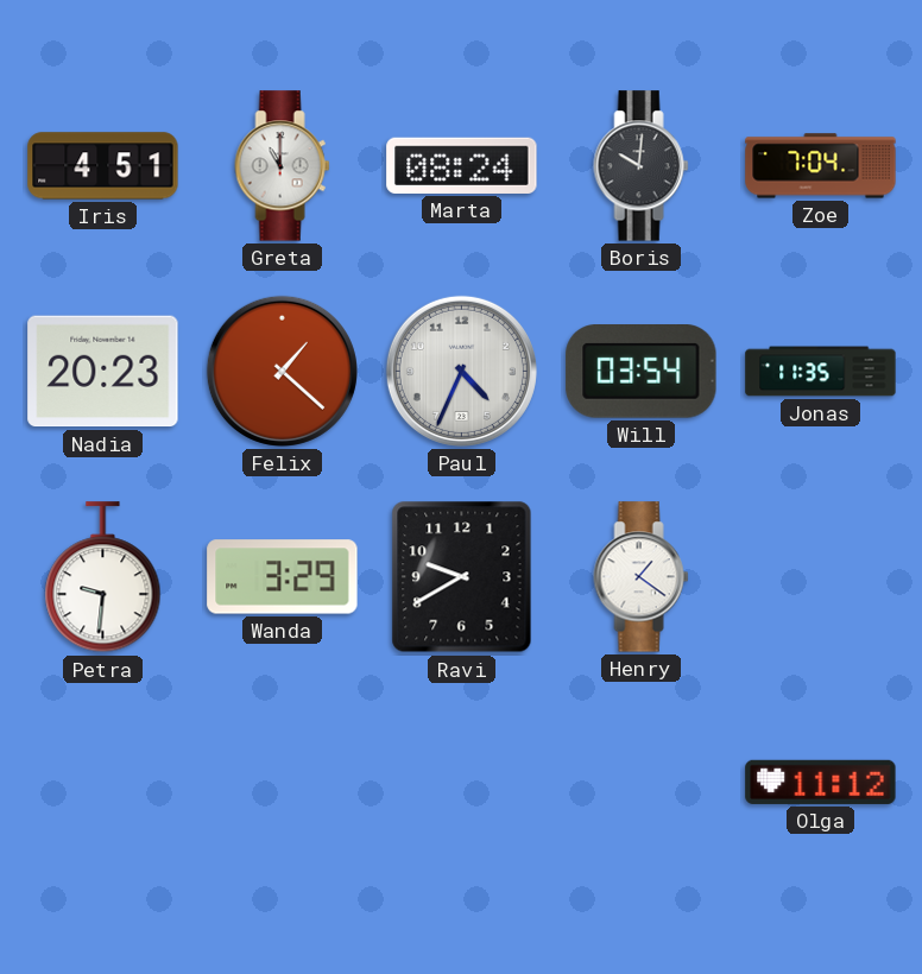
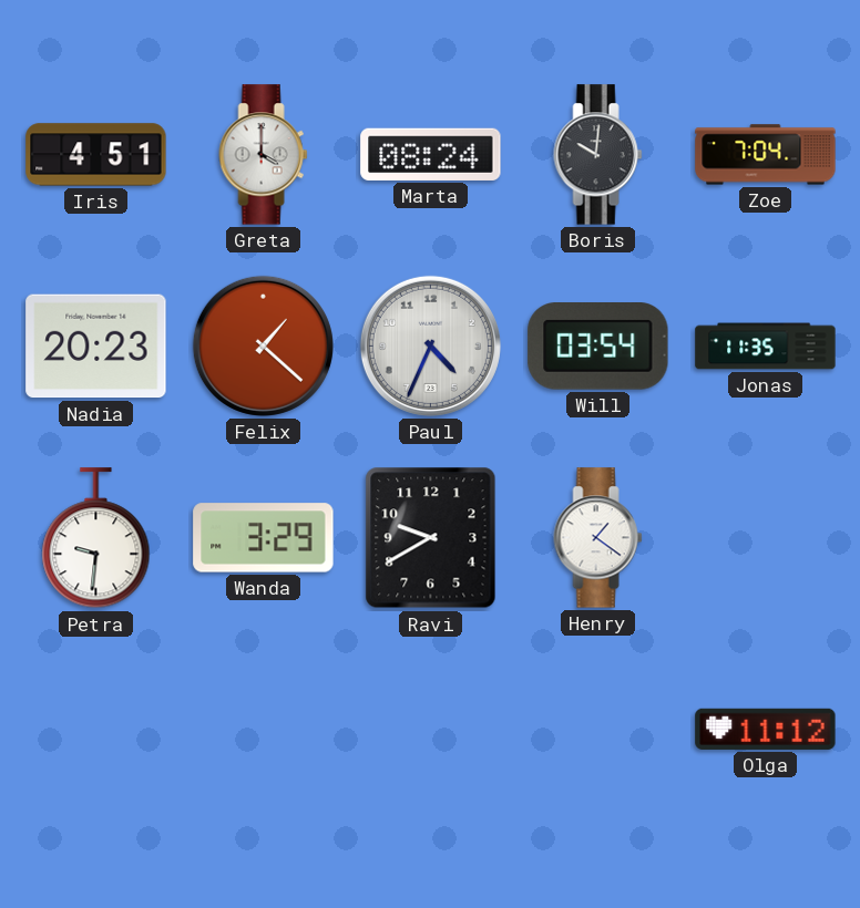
Greta: 11:00 -> 4:00 (264, 155)
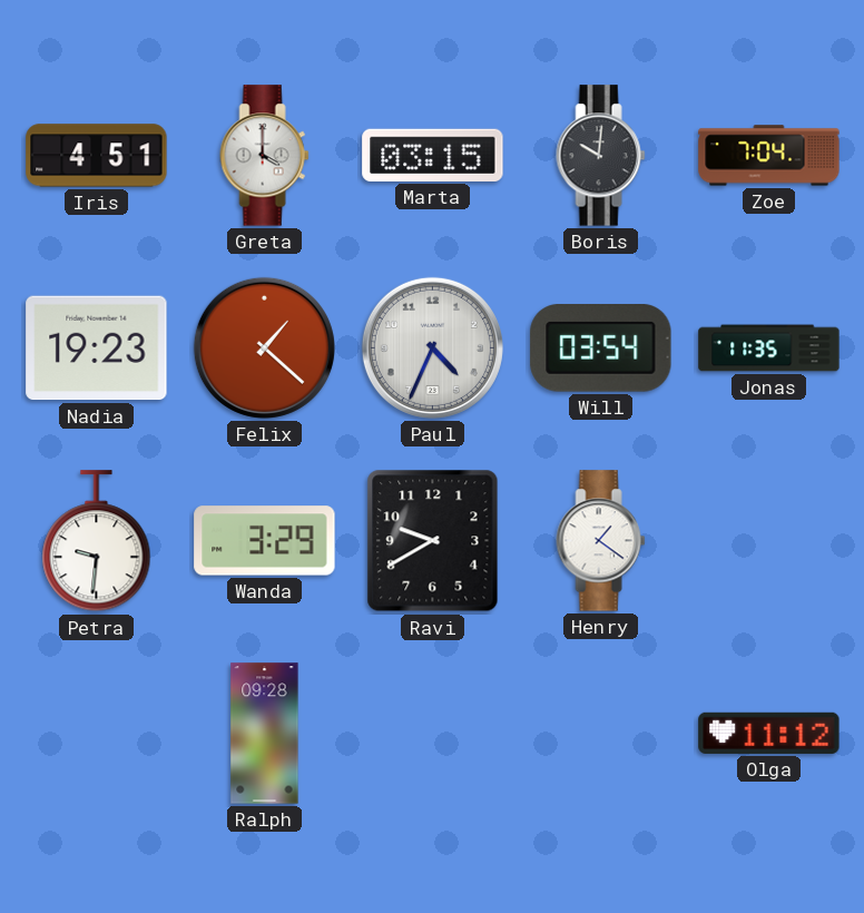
Marta: 08:24 -> 03:15 (433, 155)
Nadia: 20:23 -> 19:23 (97, 348)
Ralph: none -> 09:28 (265, 734)
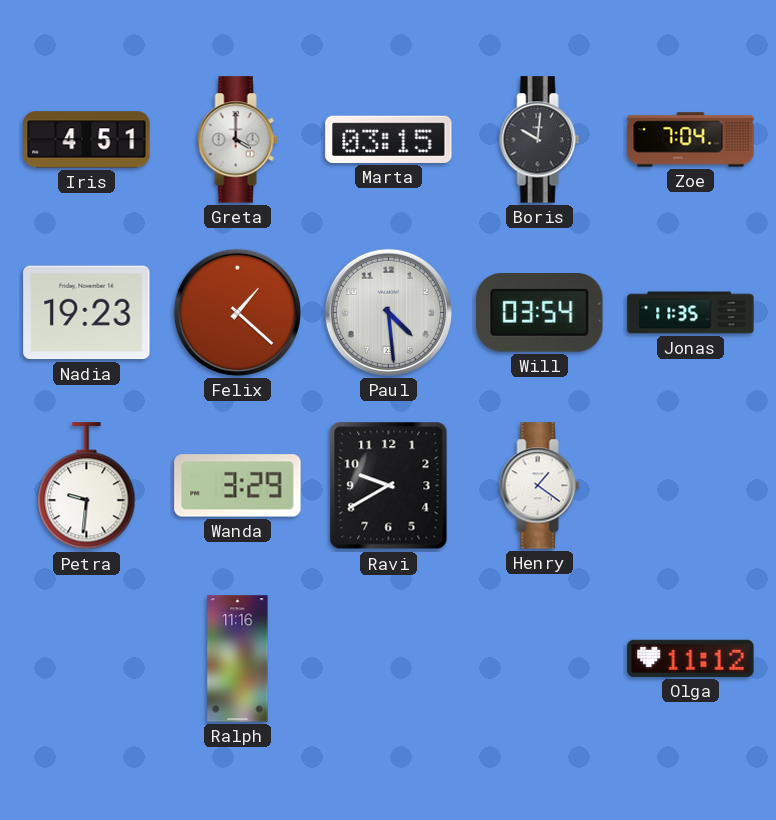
Paul: 4:34 -> 4:29 (388, 312)
Ralph: 09:28 -> 11:16 (238, 659)
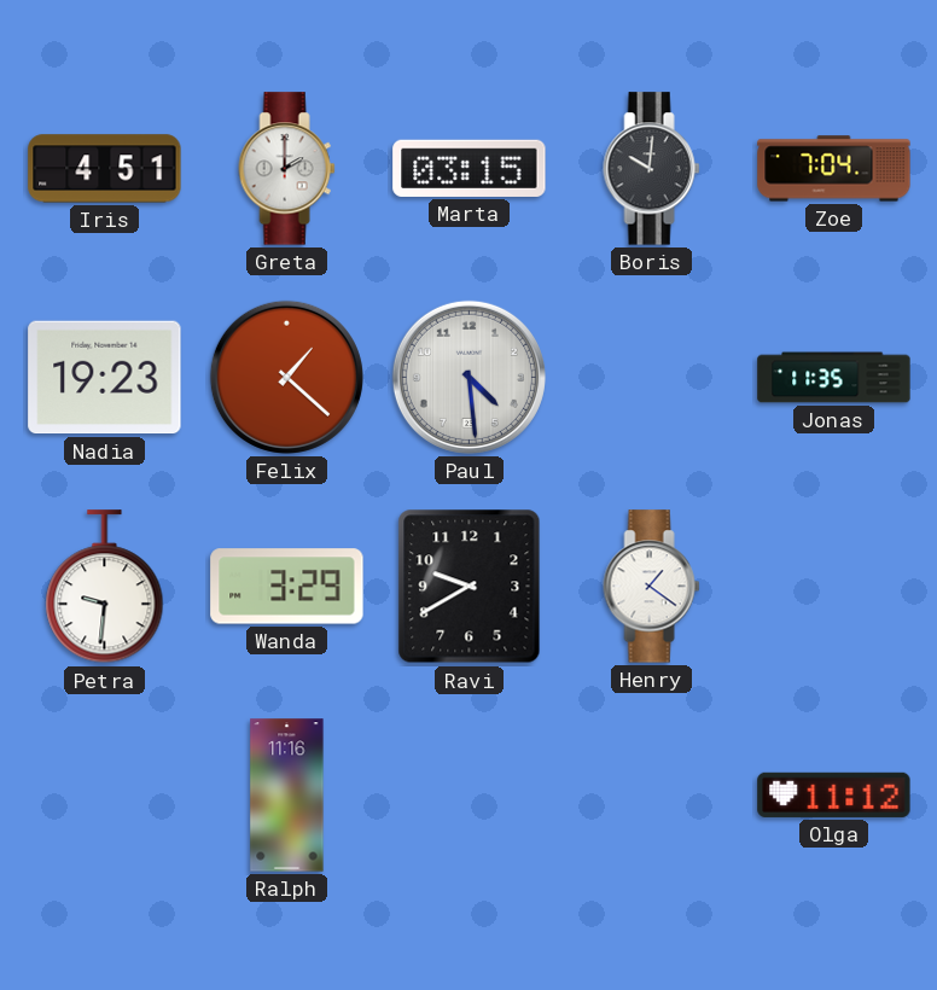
Greta: 4:00 -> 2:00 (287, 169)
Will: 03:54 -> none (540, 313)
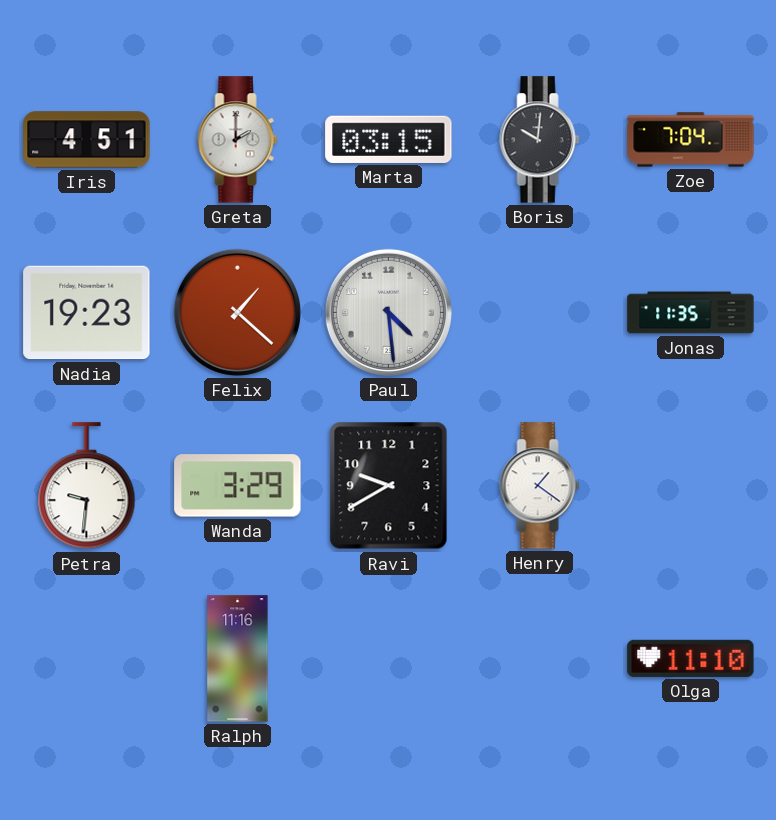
Olga: 11:12 -> 11:10 (691, 658)
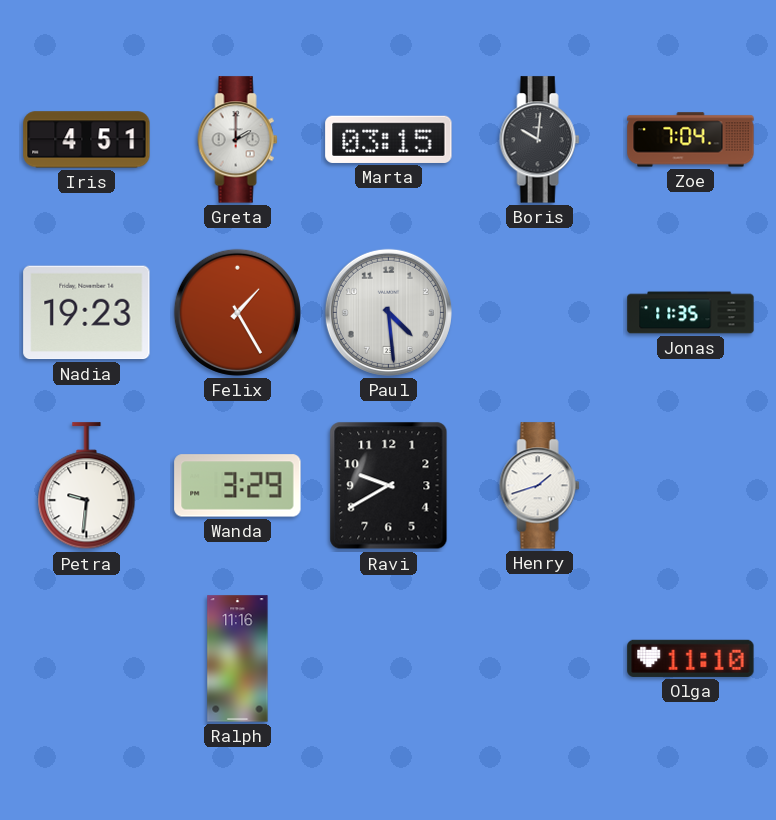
Felix: 1:22 -> 1:25 (237, 312)
Henry: 1:21 -> 1:42 (540, 486)
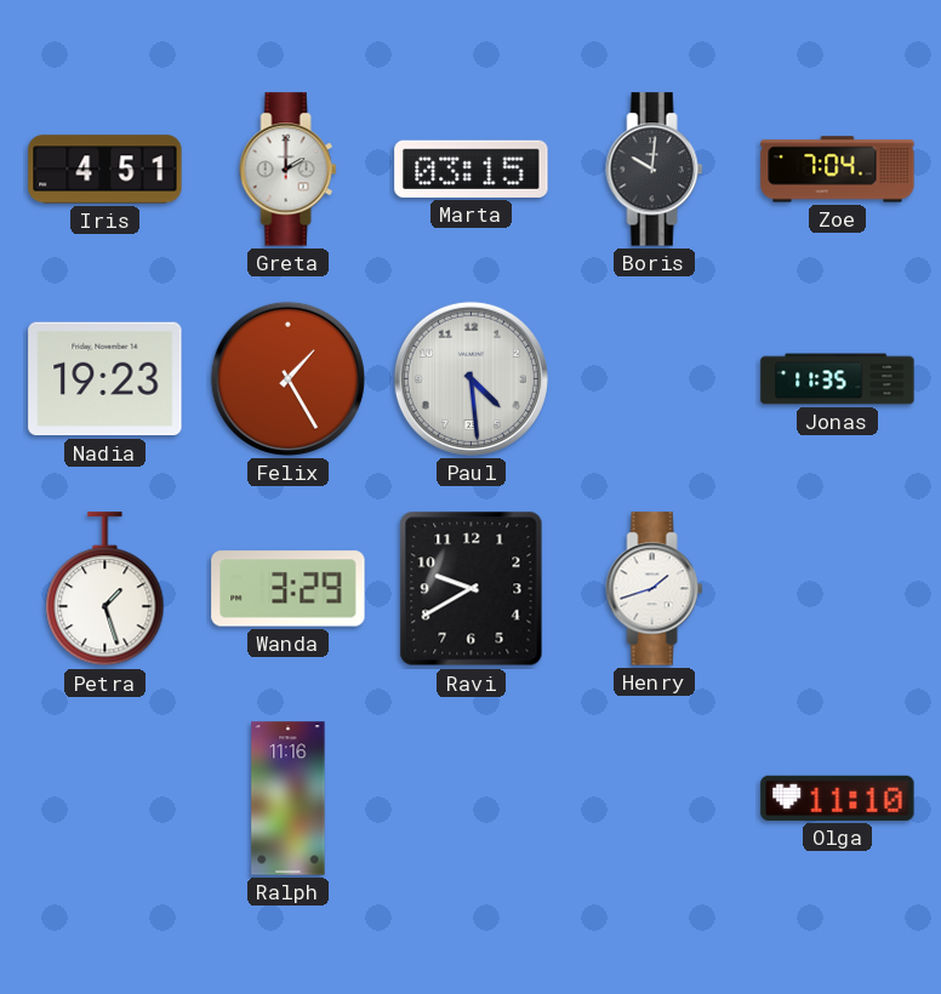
Petra: 9:31 -> 1:27 (105, 589)
